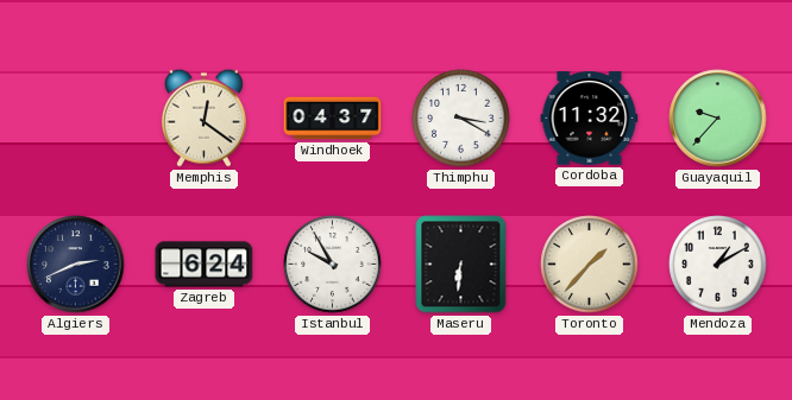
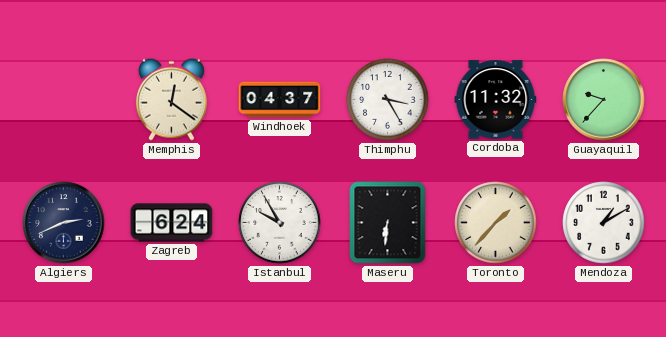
Thimphu: 3:20 -> 3:25 (388, 100)
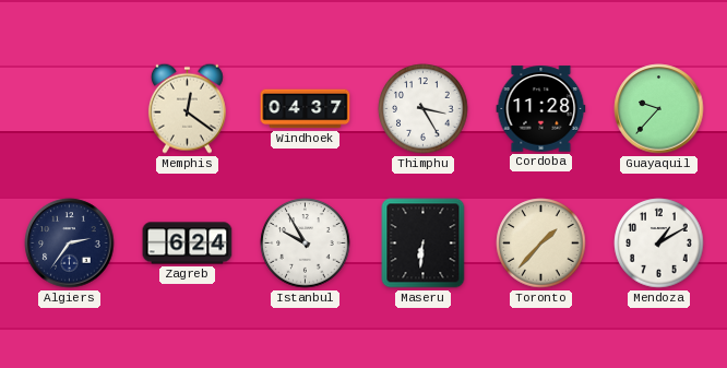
Cordoba: 11:32 -> 11:28 (541, 109)
Algiers: 2:41 -> 2:36 (70, 244)
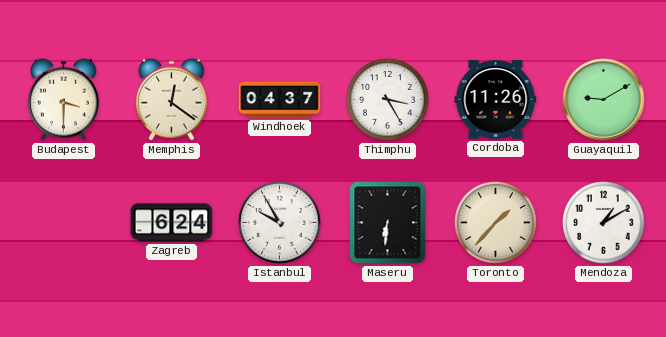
Budapest: none -> 3:30 (63, 99)
Cordoba: 11:28 -> 11:26 (496, 100)
Guayaquil: 9:37 -> 9:10 (604, 100)
Algiers: 2:36 -> none (70, 244)
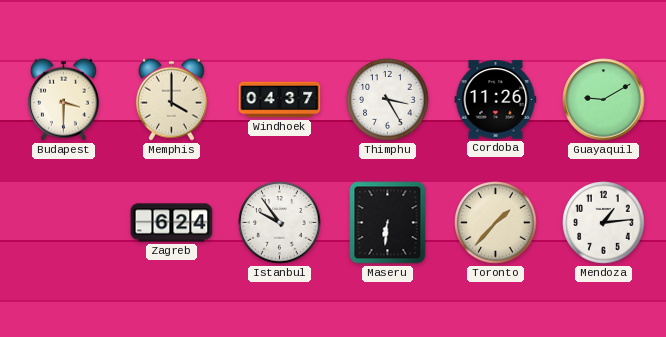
Memphis: 12:21 -> 4:00 (171, 99)
Istanbul: 9:55 -> 9:54 (280, 223)
Mendoza: 1:10 -> 1:14 (604, 223)
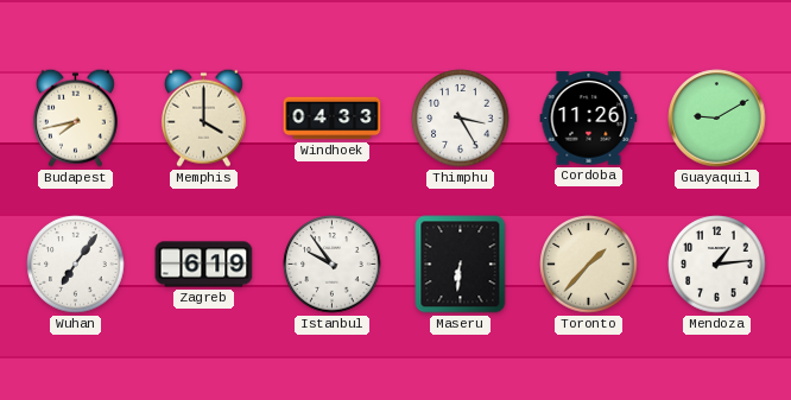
Budapest: 3:30 -> 7:43 (75, 118)
Windhoek: 04:37 -> 04:33 (333, 119)
Wuhan: none -> 7:06 (76, 265)
Zagreb: 6:24 -> 6:19 (204, 265)
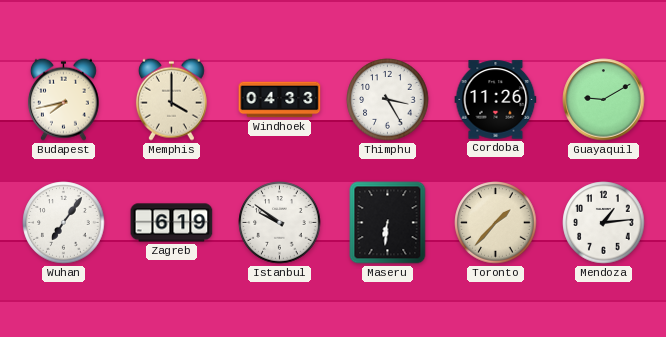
Istanbul: 9:54 -> 9:51 (280, 223)
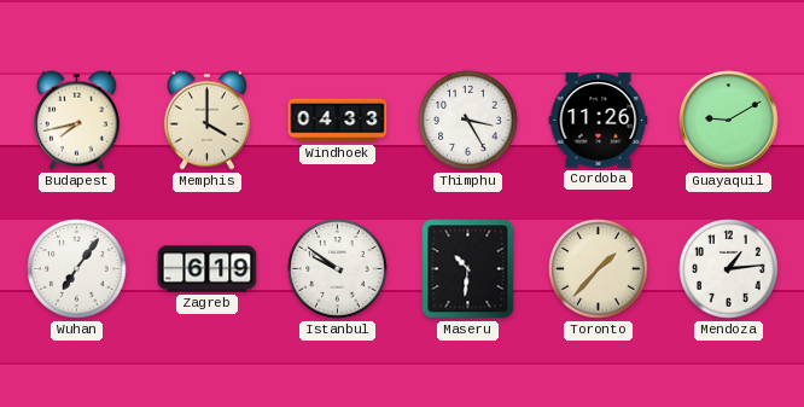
Maseru: 6:31 -> 10:31 (468, 269)
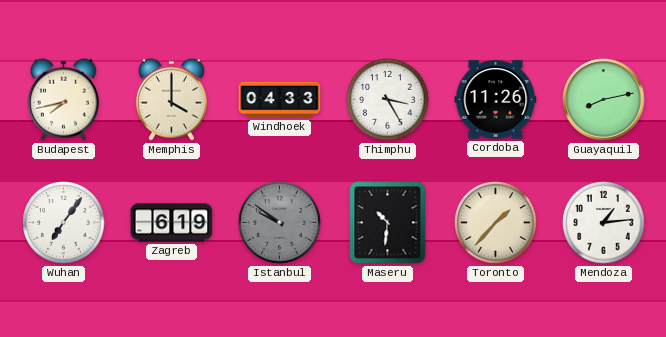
Guayaquil: 9:10 -> 8:13 (604, 100)
Istanbul dial: white -> grey (280, 223)
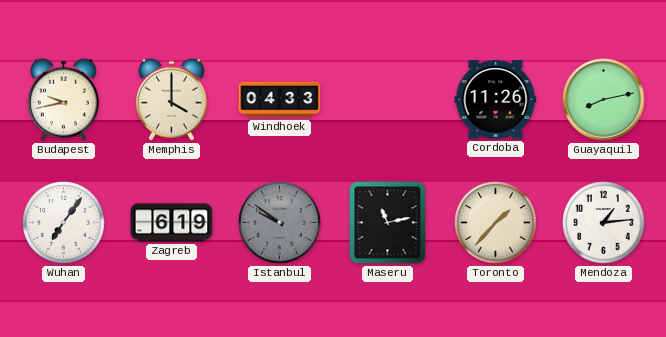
Budapest: 7:43 -> 9:43 (63, 99)
Thimphu: 3:25 -> none (388, 100)
Maseru: 10:31 -> 11:13 (388, 223)
